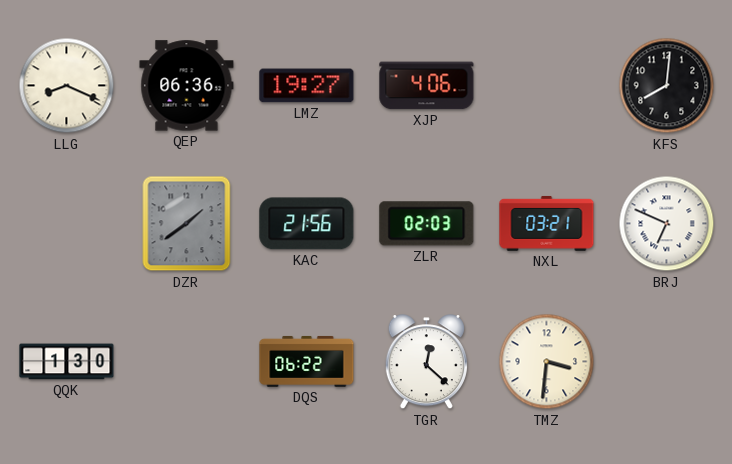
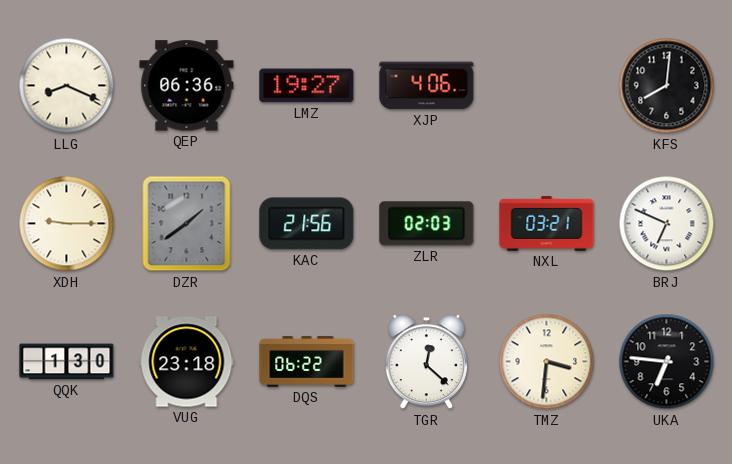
XDH: none -> 9:15 (67, 224)
VUG: none -> 23:18 (187, 362)
UKA: none -> 6:46 (667, 362)
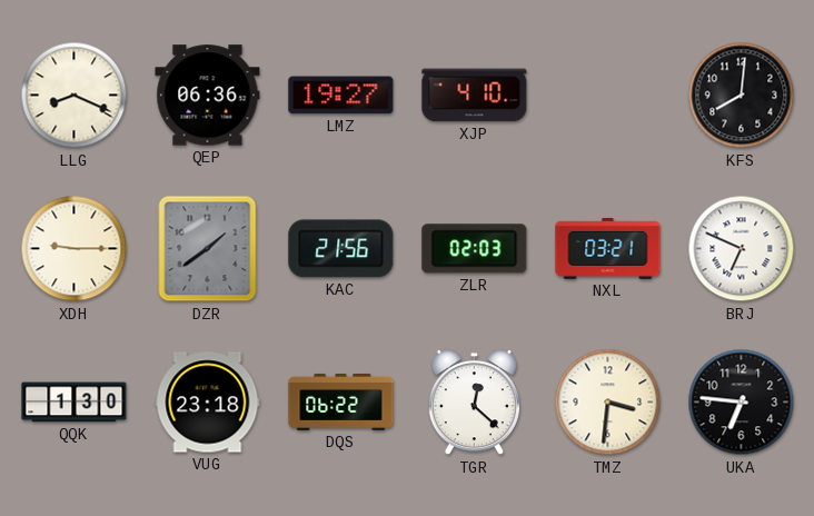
XJP: 4:06 -> 4:10 (475, 96)
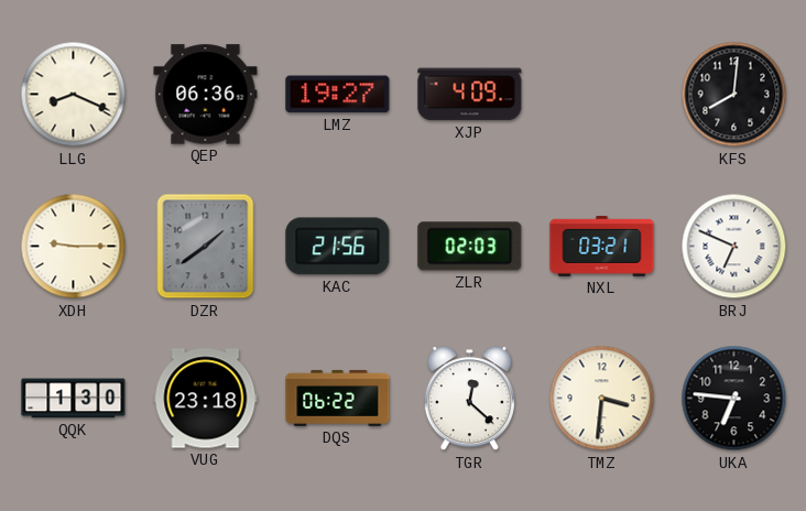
XJP: 4:10 -> 4:09 (470, 95)
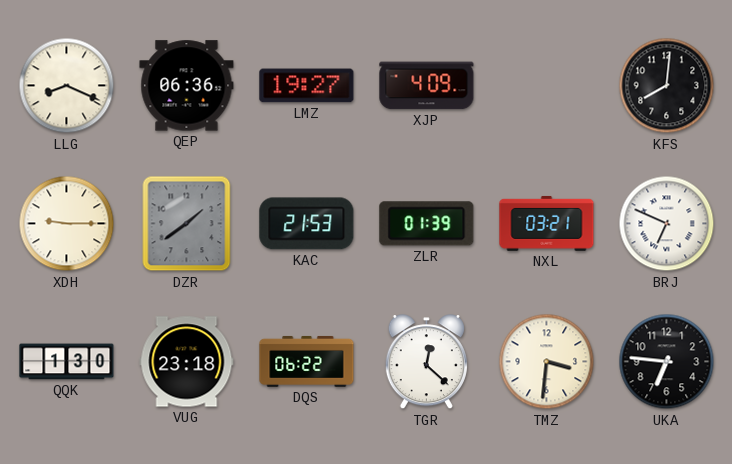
KAC: 21:56 -> 21:53 (307, 224)
ZLR: 02:03 -> 01:39 (427, 224)
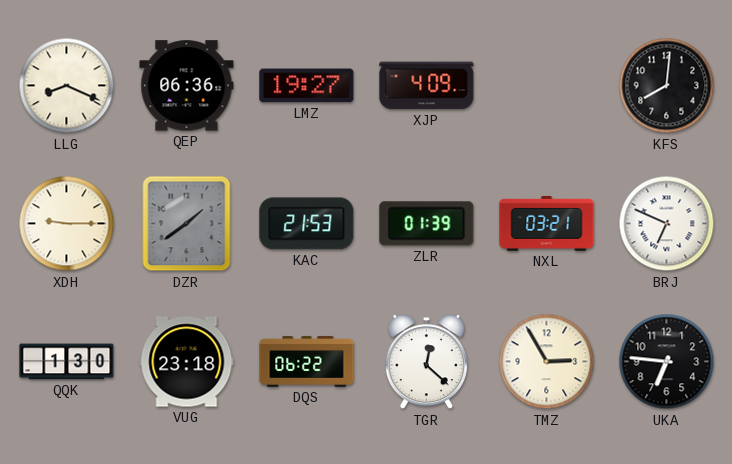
TMZ: 3:31 -> 2:55 (547, 362)
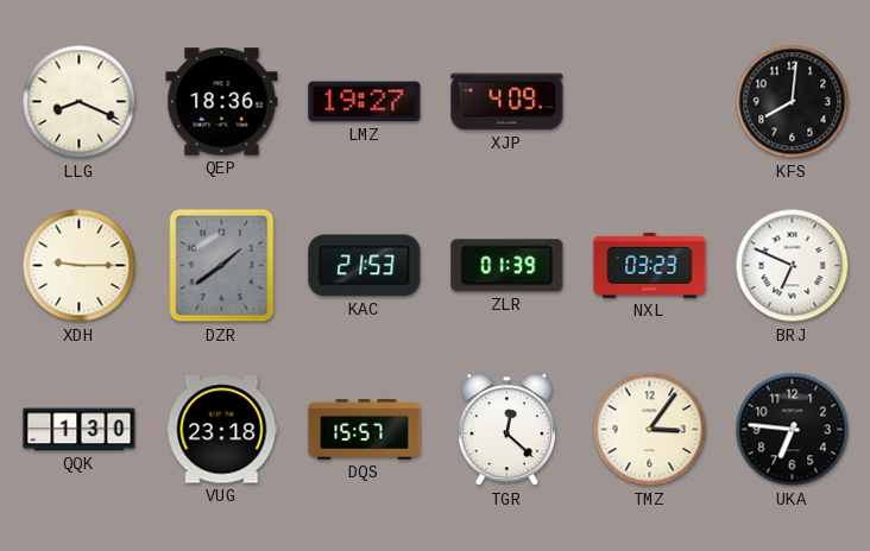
QEP: 06:36 -> 18:36 (222, 102)
NXL: 03:21 -> 03:23 (650, 265)
DQS: 06:22 -> 15:57 (365, 429)
TMZ: 2:55 -> 3:06 (650, 430)
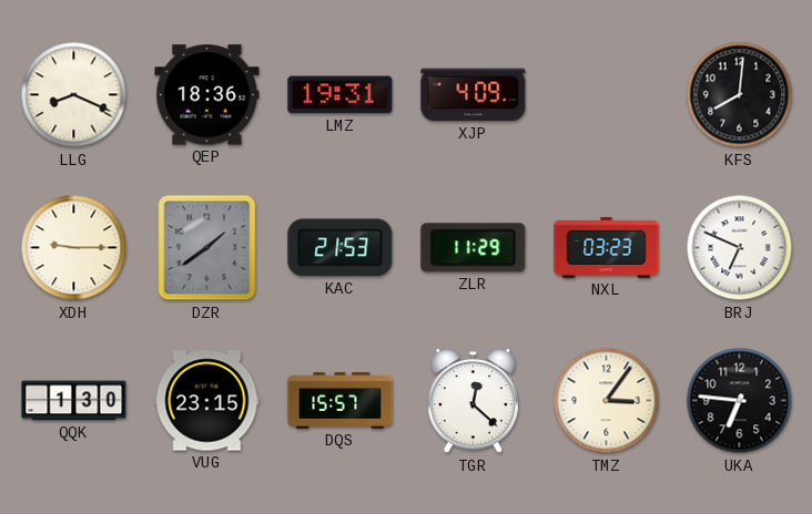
LMZ: 19:27 -> 19:31 (341, 95)
ZLR: 01:39 -> 11:29 (474, 248)
VUG: 23:18 -> 23:15 (207, 401)
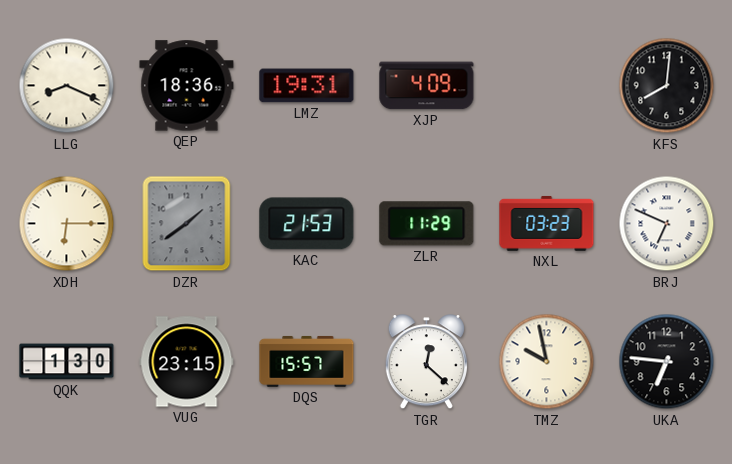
XDH: 9:15 -> 6:15 (67, 224)
TMZ: 3:06 -> 9:58 (547, 362)
